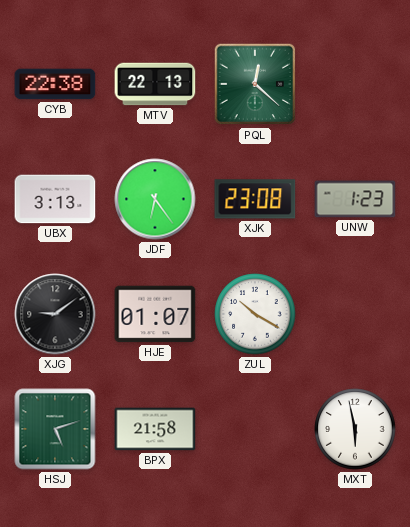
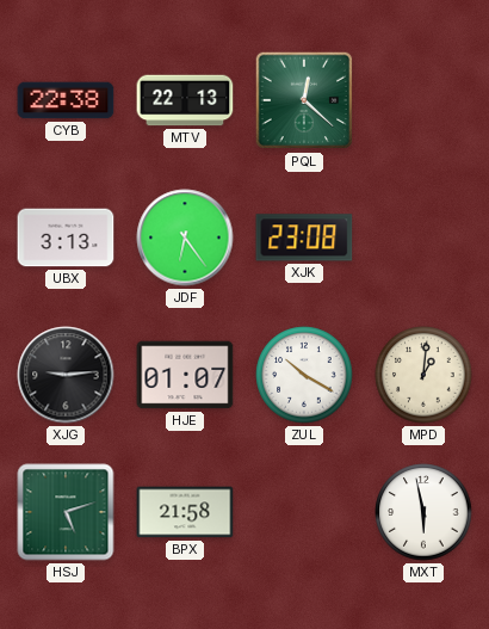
UNW: 1:23 -> none (355, 199)
XJG: 9:09 -> 9:14 (66, 375)
MPD: none -> 1:01 (423, 375)
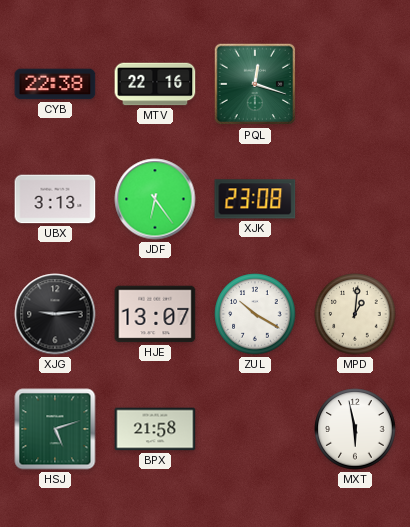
MTV: 22:13 -> 22:16 (155, 84)
PQL: 12:22 -> 12:18 (255, 84)
HJE: 01:07 -> 13:07 (155, 314)
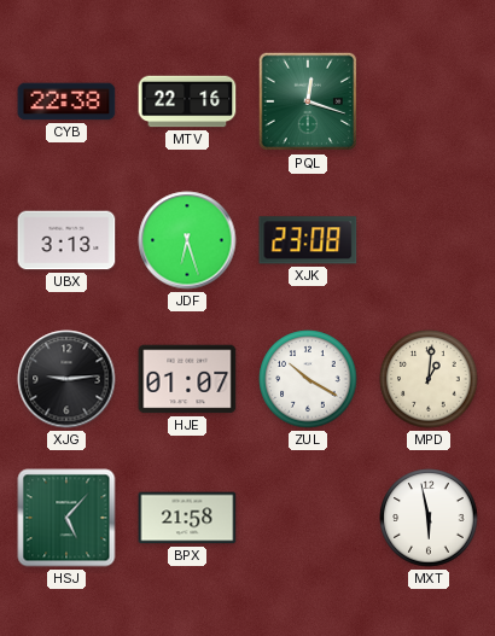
JDF: 6:24 -> 6:27 (187, 240)
HJE: 13:07 -> 01:07 (187, 379)
HSJ: 5:12 -> 5:07 (66, 518)
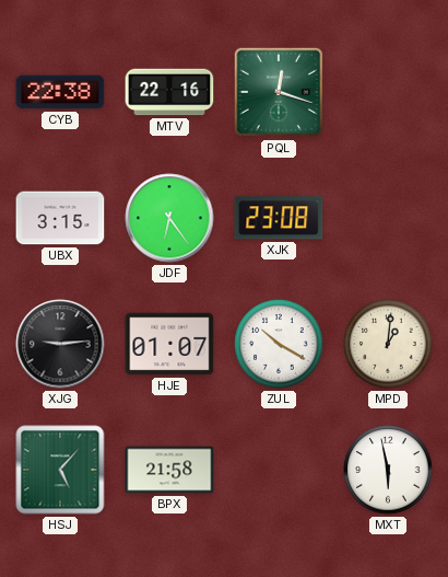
UBX: 3:13 -> 3:15 (60, 218)
JDF: 6:27 -> 6:24 (169, 218)
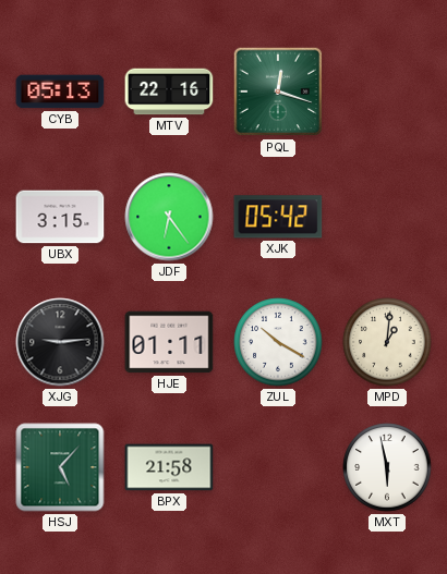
CYB: 22:38 -> 05:13 (60, 91)
XJK: 23:08 -> 05:42 (278, 217)
HJE: 01:07 -> 01:11 (169, 342)
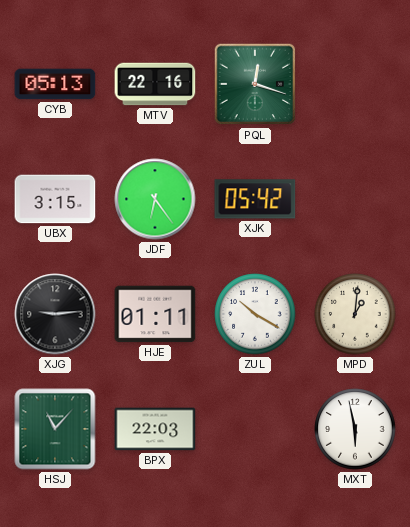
HSJ: 5:07 -> 11:07 (55, 429)
BPX: 21:58 -> 22:03 (155, 429)
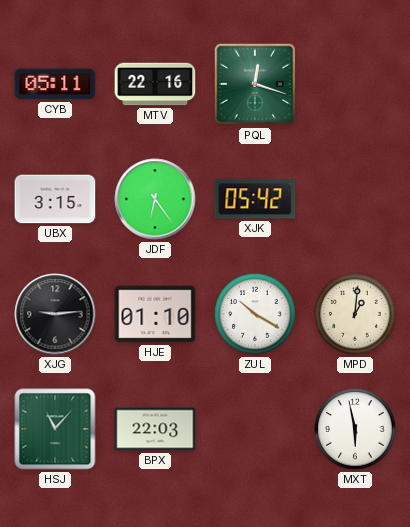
CYB: 05:13 -> 05:11 (55, 84)
HJE: 01:11 -> 01:10 (155, 314)
